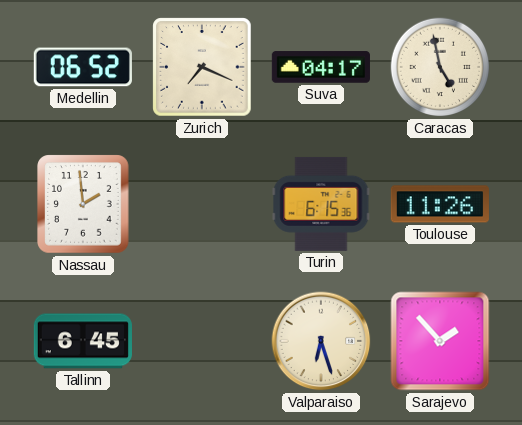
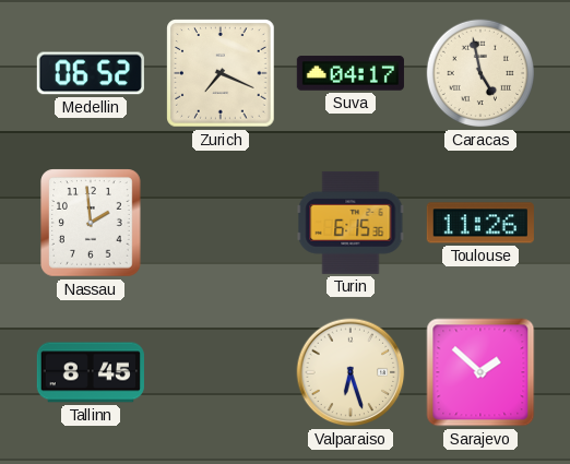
Tallinn: 6:45 -> 8:45 (91, 372)
Sarajevo: 1:53 -> 1:52 (480, 372)
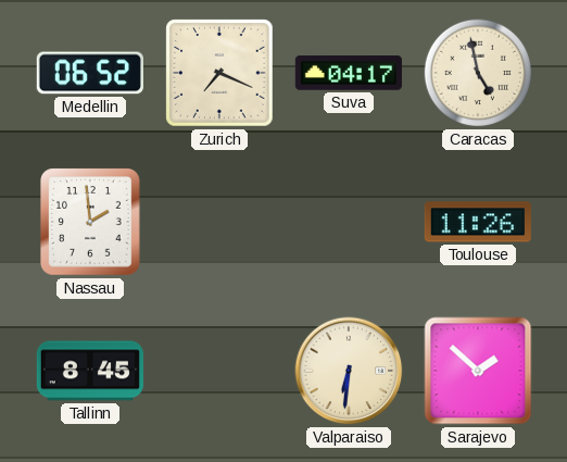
Turin: 6:15 -> none (351, 223)
Valparaiso: 6:27 -> 6:31 (349, 371)
